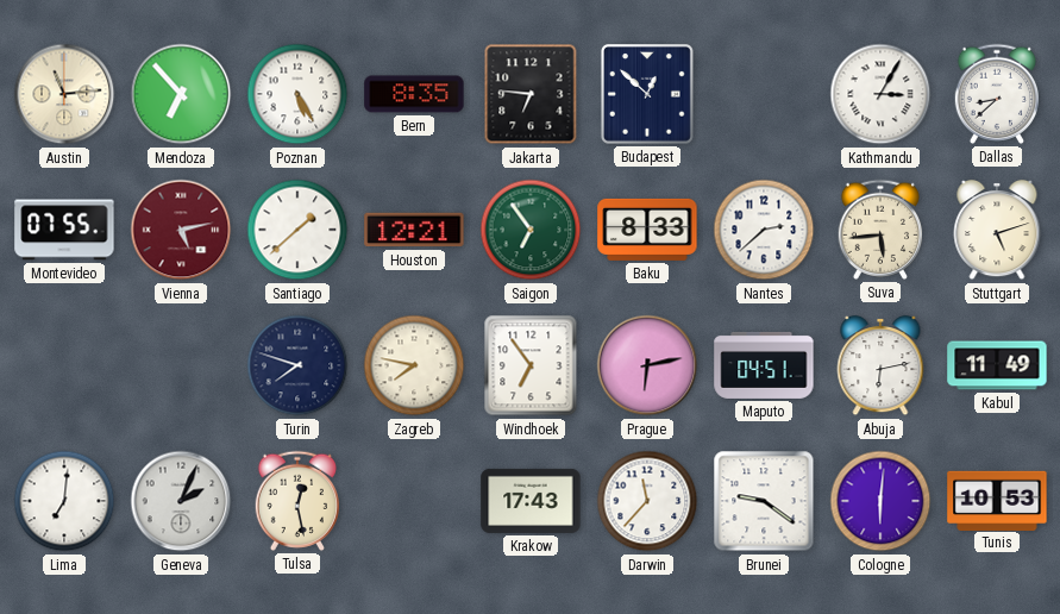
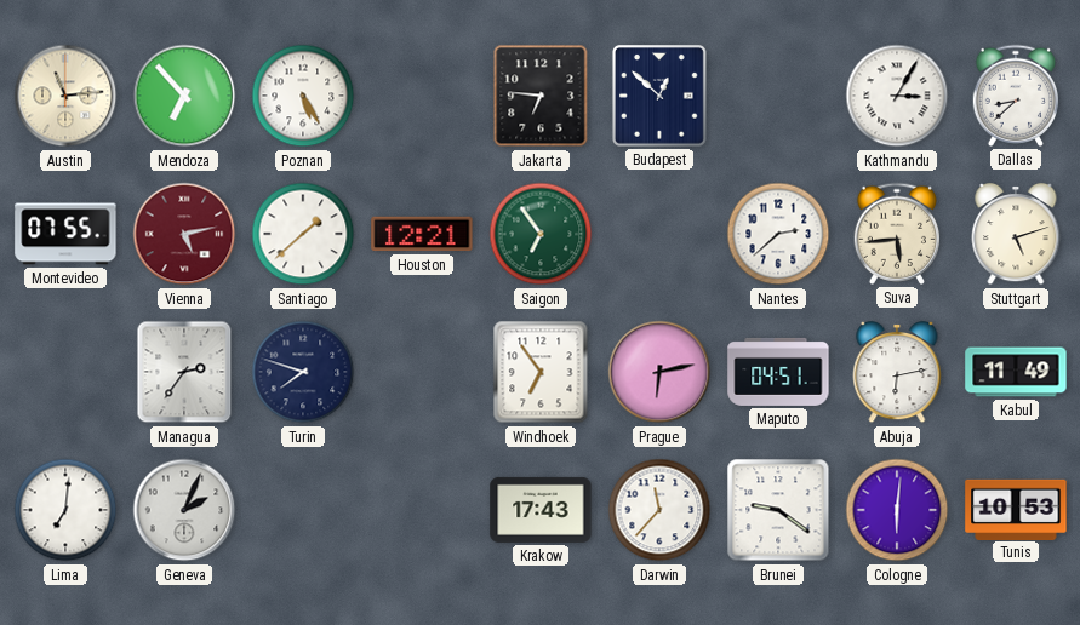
Bern: 8:35 -> none (414, 94)
Baku: 8:33 -> none (647, 230)
Managua: none -> 2:36 (184, 372)
Zagreb: 7:47 -> none (414, 365)
Tulsa: 12:28 -> none (296, 501)
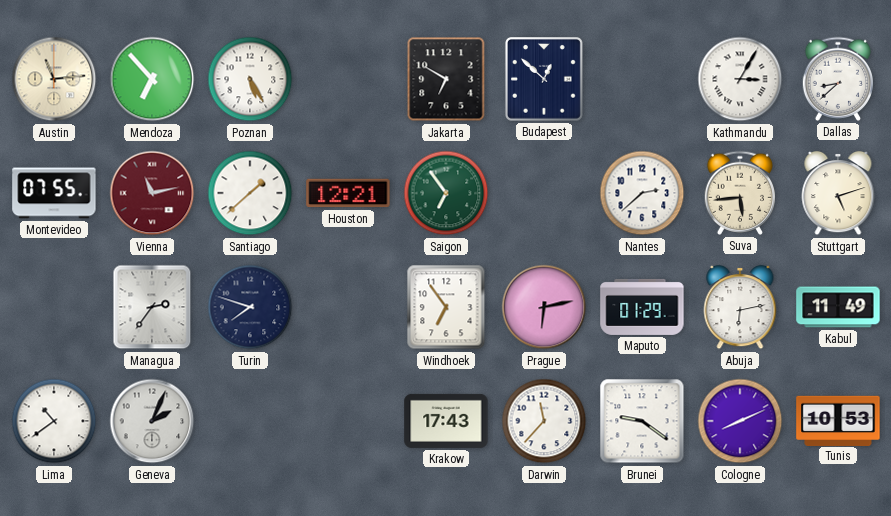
Jakarta: 6:46 -> 6:50 (446, 79)
Vienna: 5:13 -> 11:13 (152, 193)
Maputo: 04:51 -> 01:29 (642, 307)
Lima: 7:01 -> 10:39 (54, 421)
Cologne: 6:01 -> 8:11 (740, 421)
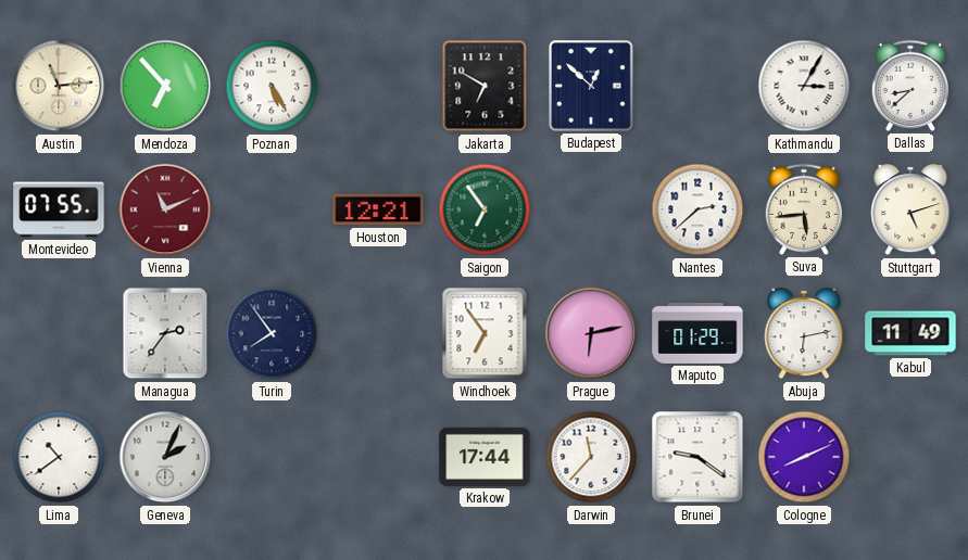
Vienna: 11:13 -> 11:11 (165, 209)
Santiago: 1:38 -> none (250, 193)
Turin: 7:48 -> 7:54 (272, 333)
Krakow: 17:43 -> 17:44 (485, 457)
Tunis: 10:53 -> none (838, 420)
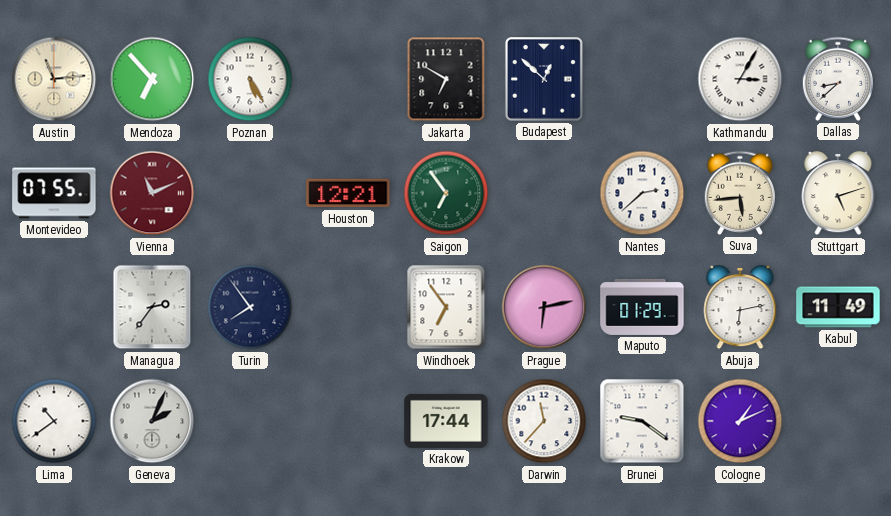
Cologne: 8:11 -> 1:11 (740, 421)
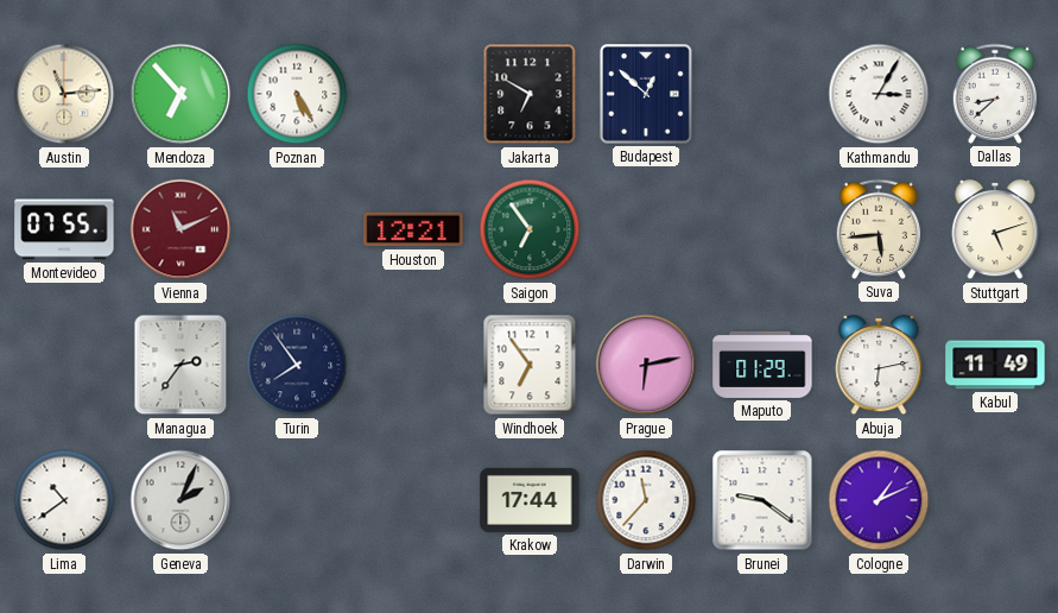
Nantes: 2:38 -> none (642, 193)
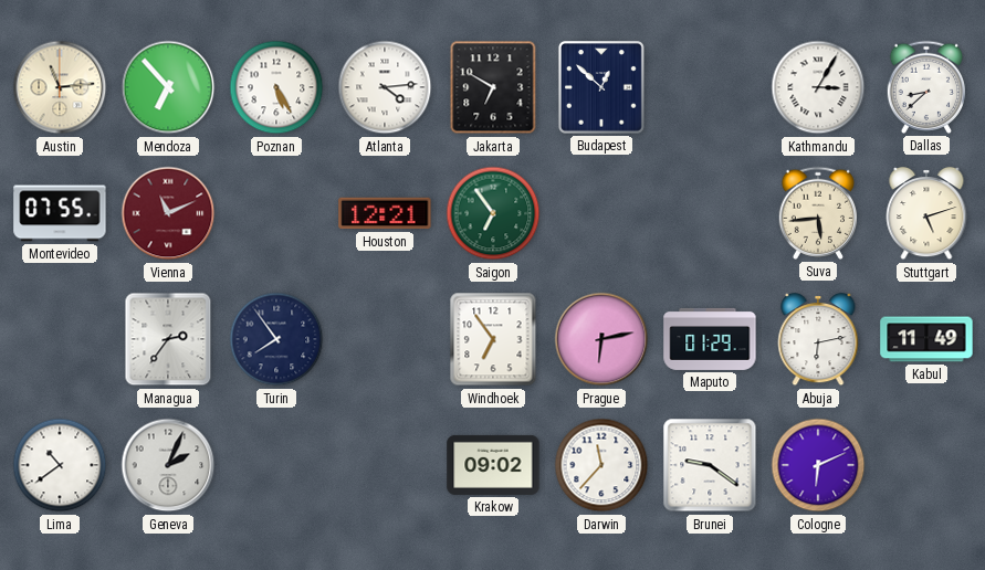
Atlanta: none -> 4:14 (385, 87)
Krakow: 17:44 -> 09:02 (493, 465)
Cologne: 1:11 -> 6:11 (818, 465)
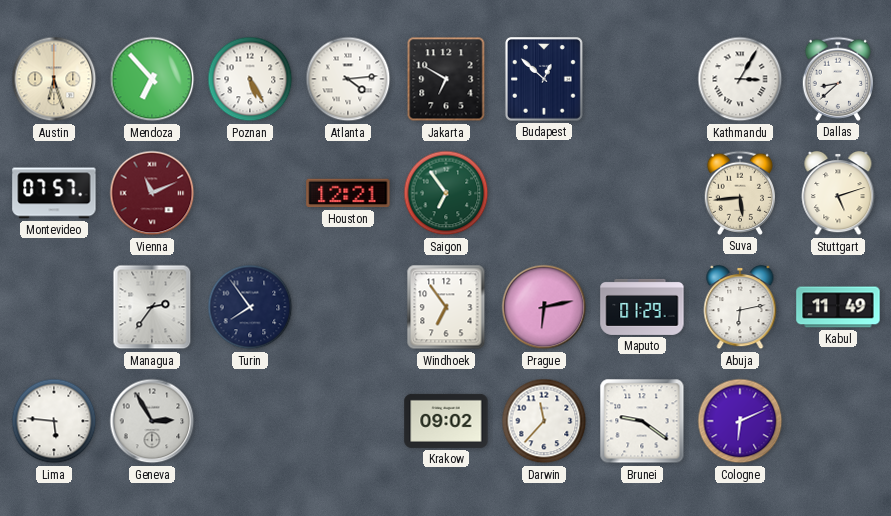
Austin: 11:14 -> 6:27 (54, 79)
Montevideo: 07:55 -> 07:57 (54, 193)
Lima: 10:39 -> 5:46 (54, 421)
Geneva: 2:04 -> 2:55 (152, 421)
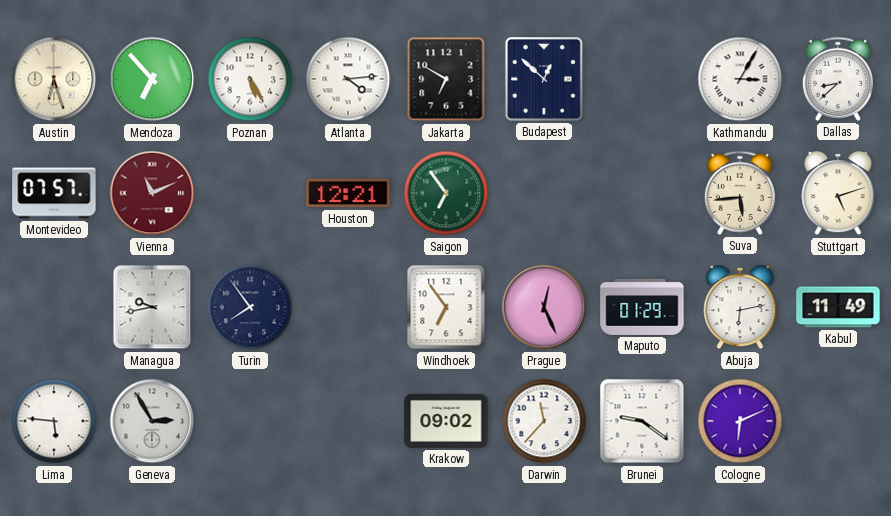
Managua: 2:36 -> 9:43 (152, 307)
Prague: 6:13 -> 12:26 (544, 307)
